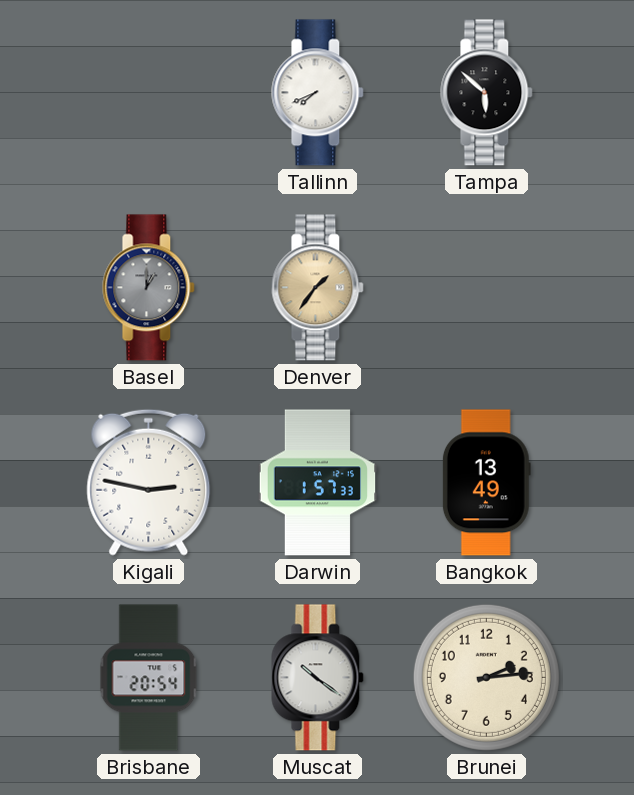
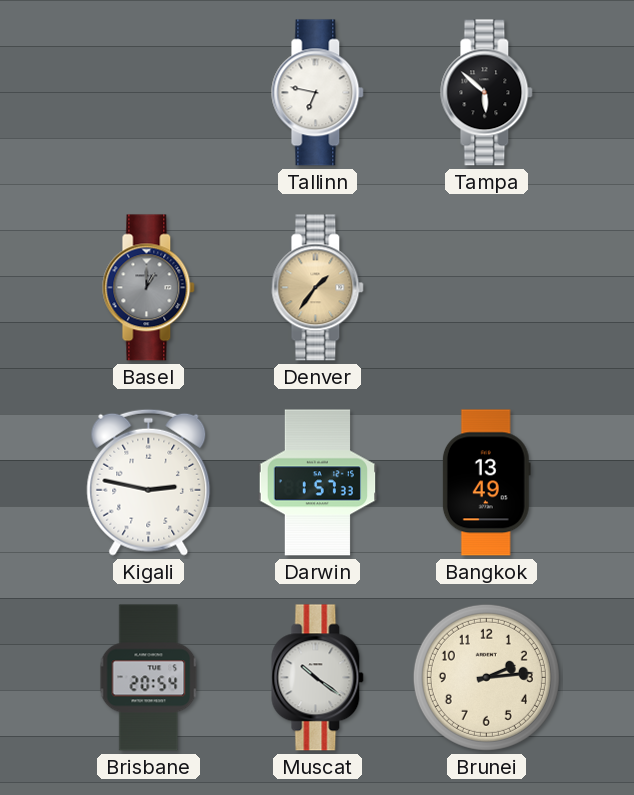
Tallinn: 7:41 -> 6:47 (318, 93)
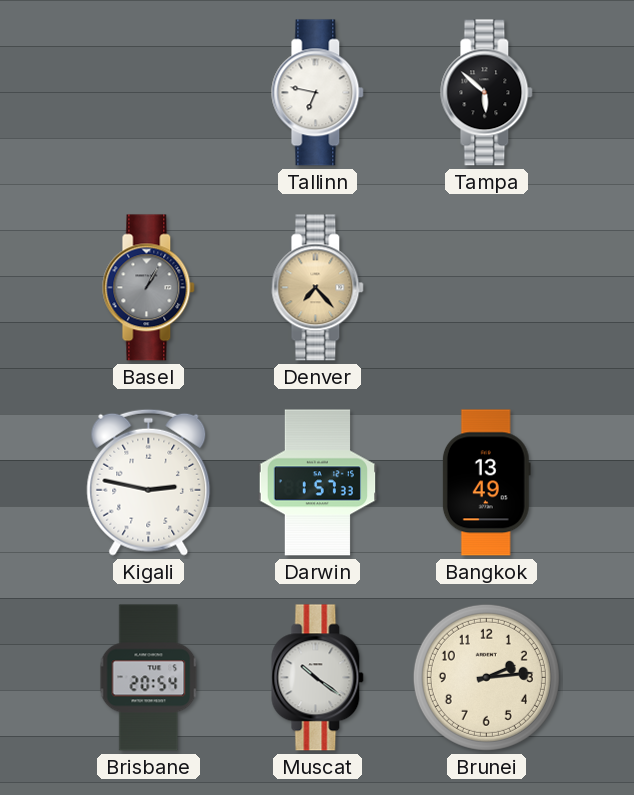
Basel: 1:00 -> 1:05 (149, 288)
Denver: 1:36 -> 7:23 (318, 288)
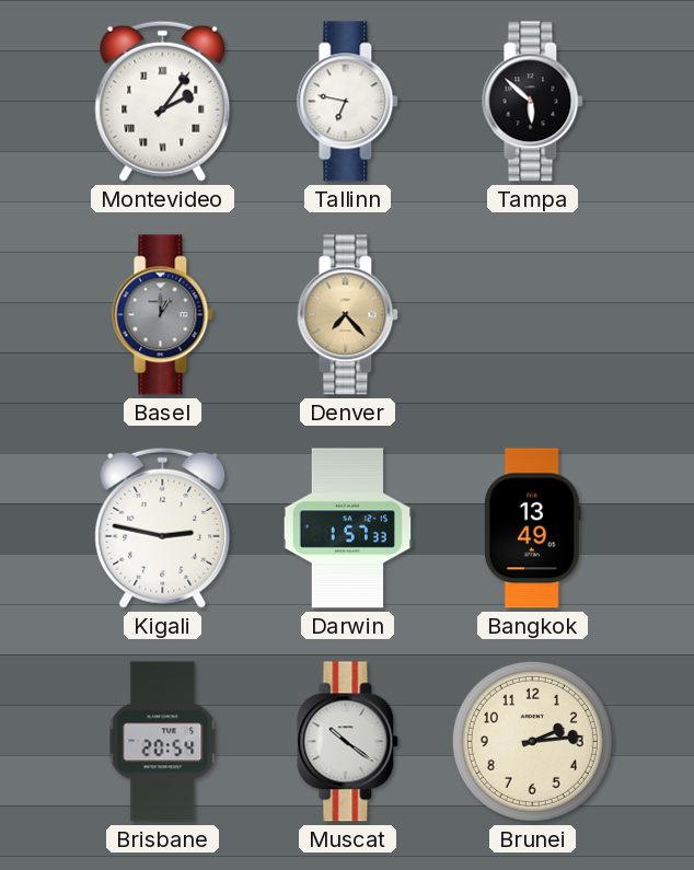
Montevideo: none -> 2:06 (163, 101)
Basel: 1:05 -> 1:00 (163, 315)
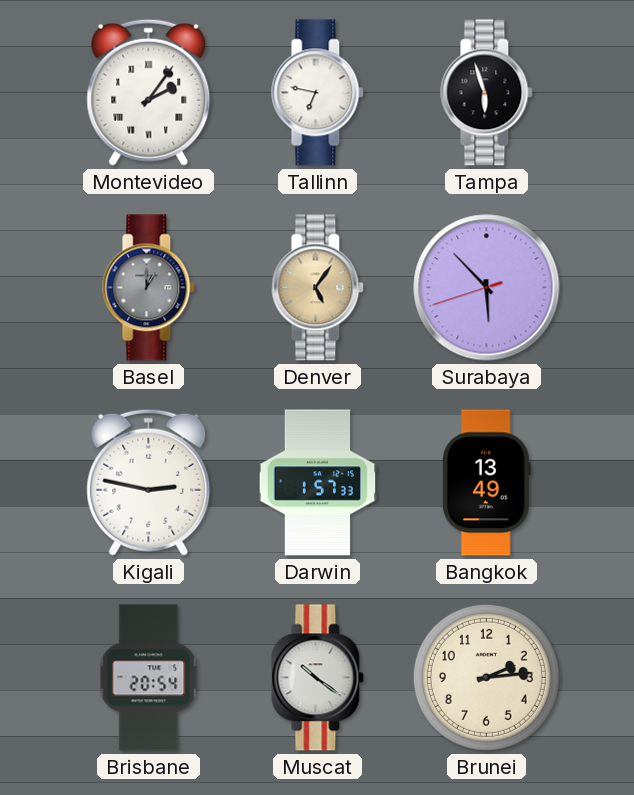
Tampa: 5:52 -> 5:57 (487, 93)
Denver: 7:23 -> 5:06 (318, 288)
Surabaya: none -> 5:52 (487, 288)
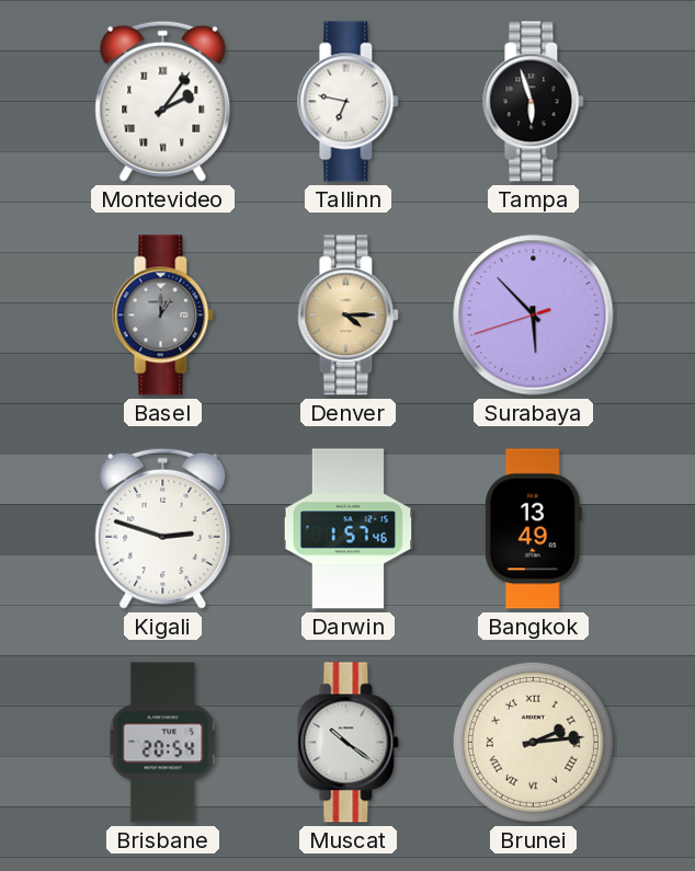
Denver: 5:06 -> 4:15 (349, 316)
Kigali: 2:47 -> 2:48 (163, 528)
Darwin: 1:57:33 -> 1:57:46 (349, 529)
Brunei numerals: Arabic -> Roman (533, 742)
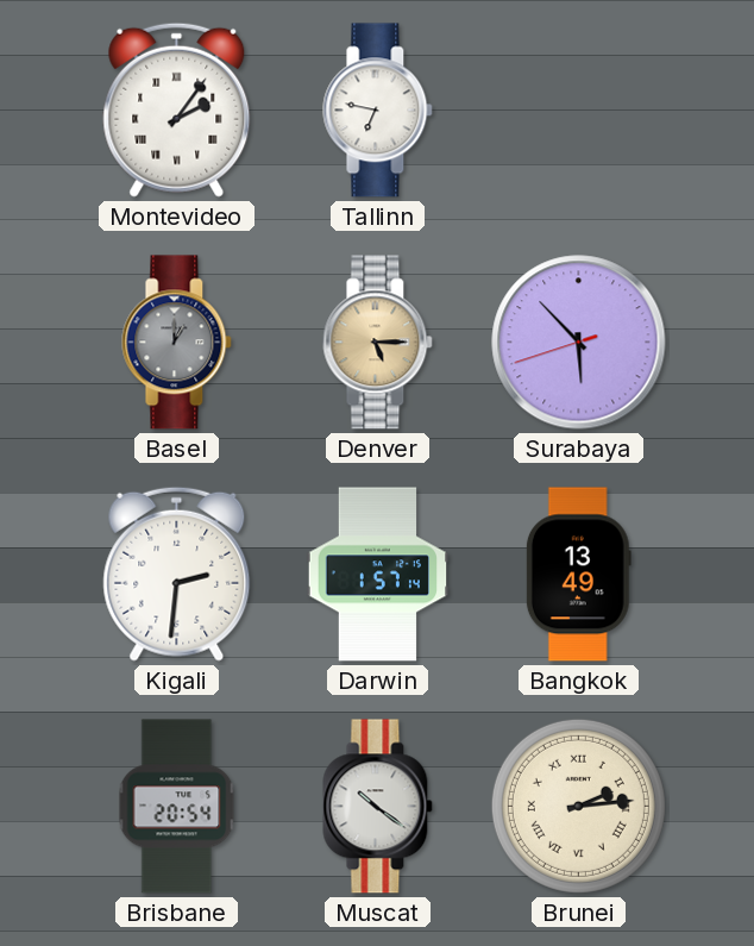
Tampa: 5:57 -> none (534, 102)
Denver: 4:15 -> 5:15 (378, 343)
Kigali: 2:48 -> 2:31 (177, 574)
Darwin: 1:57:46 -> 1:57:14 (378, 575)
